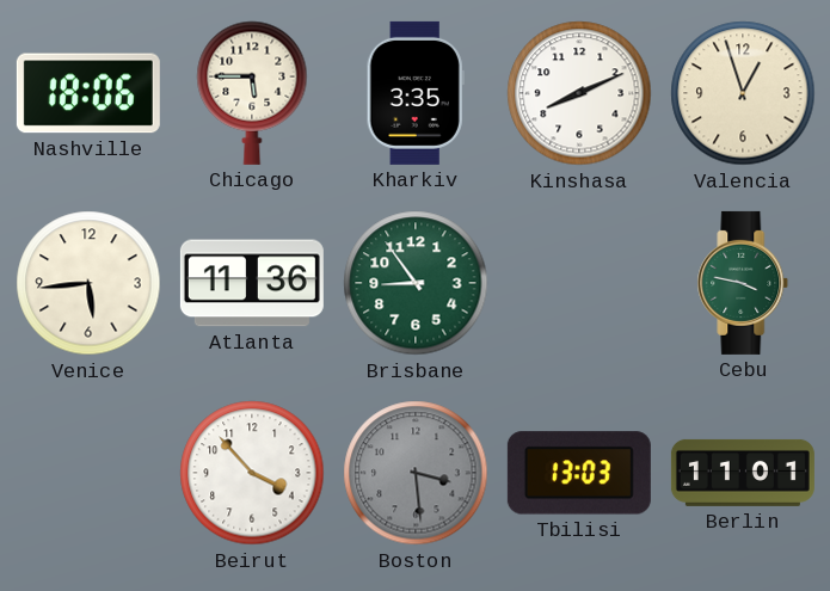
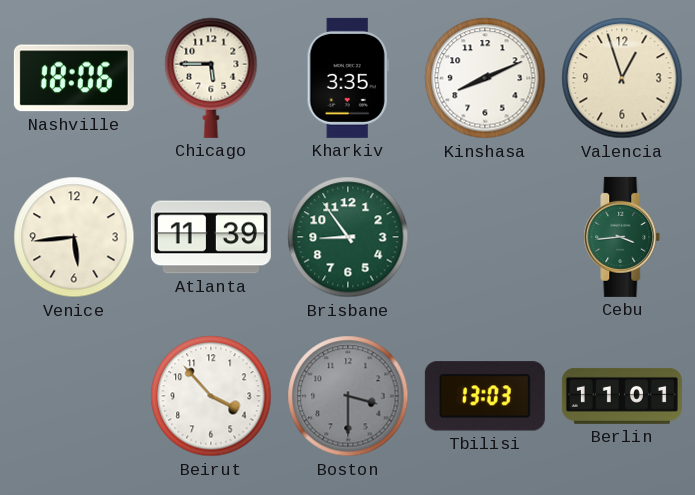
Atlanta: 11:36 -> 11:39 (211, 237)
Cebu: 3:47 -> 3:44 (622, 237)
Boston: 3:29 -> 3:30 (348, 396)
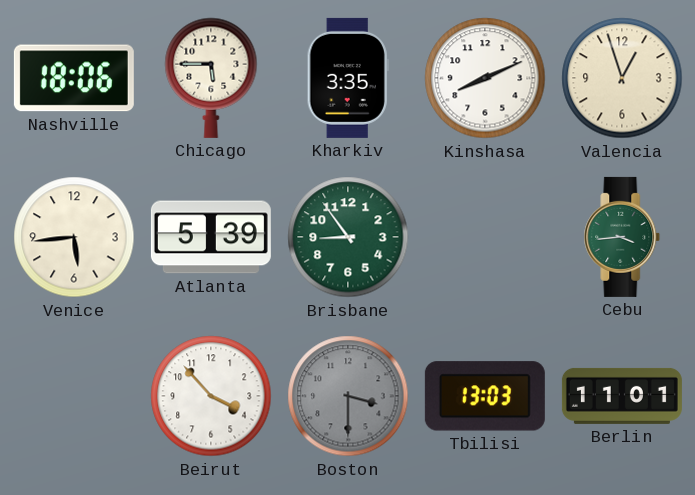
Atlanta: 11:39 -> 5:39 (211, 237)
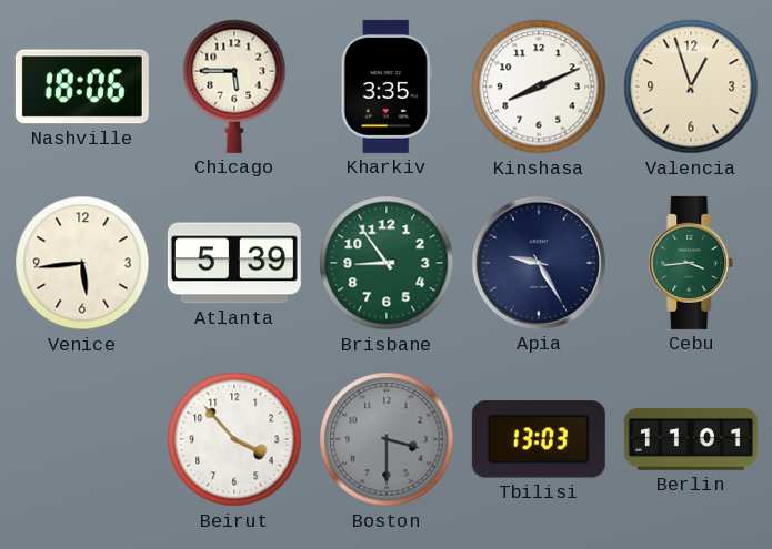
Apia: none -> 9:25 (539, 263)
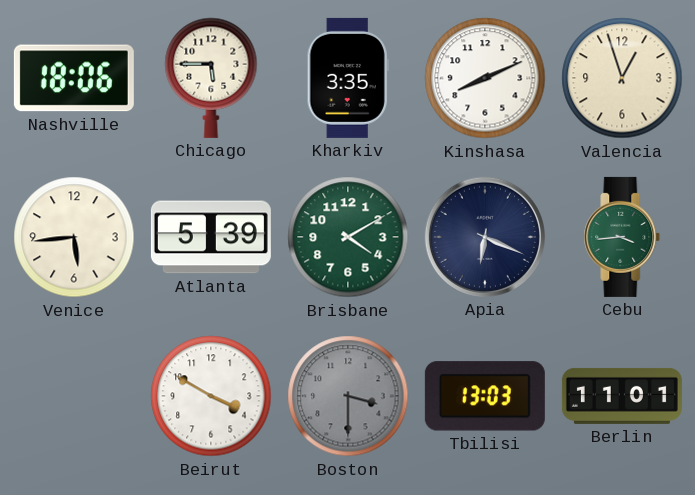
Brisbane: 8:54 -> 4:10 (348, 237)
Apia: 9:25 -> 6:19 (485, 237)
Beirut: 3:53 -> 3:50 (211, 396)
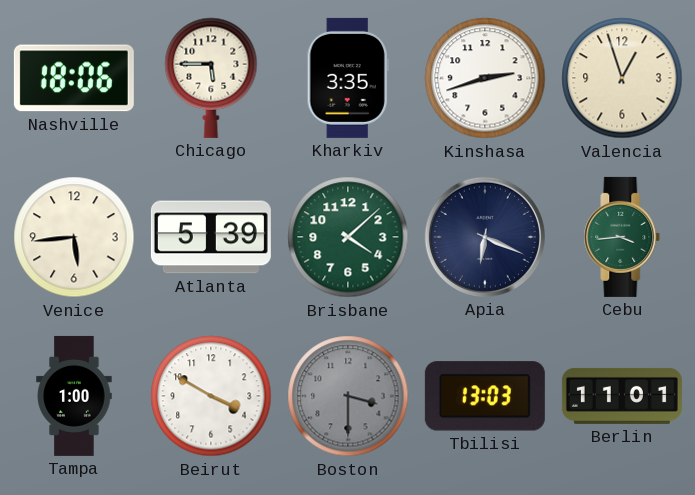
Kinshasa: 8:11 -> 2:42 (485, 78)
Brisbane: 4:10 -> 4:08 (348, 237)
Tampa: none -> 1:00 (74, 396)
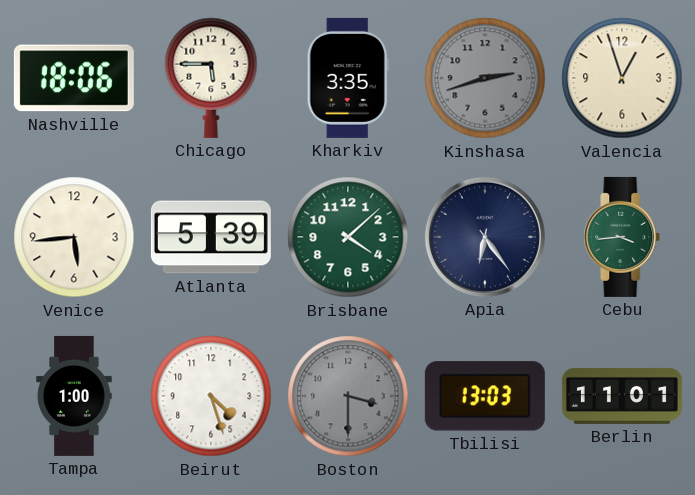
Kinshasa dial: white -> grey (485, 78)
Apia: 6:19 -> 6:24 (485, 237)
Beirut: 3:50 -> 4:27 (211, 396)
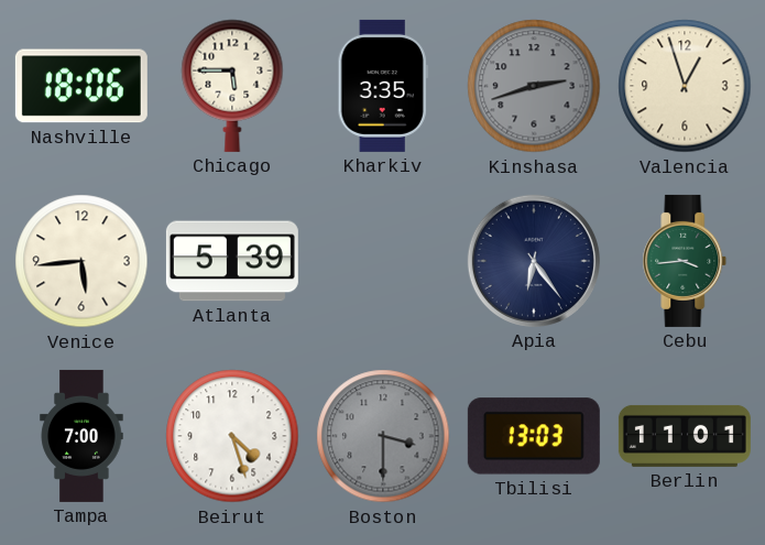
Brisbane: 4:08 -> none (348, 237)
Tampa: 1:00 -> 7:00 (81, 436)
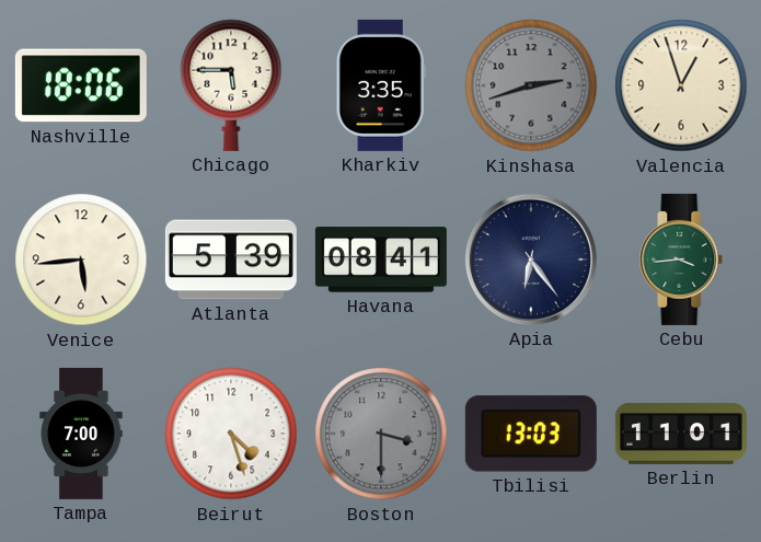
Havana: none -> 08:41 (381, 260)
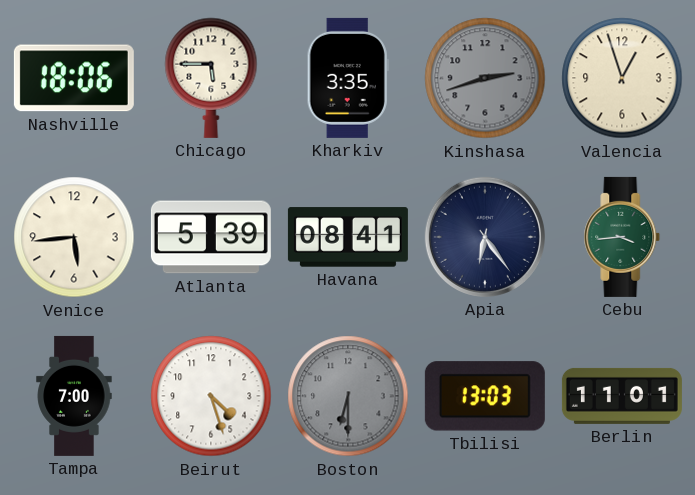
Boston: 3:30 -> 6:30 (348, 396)
